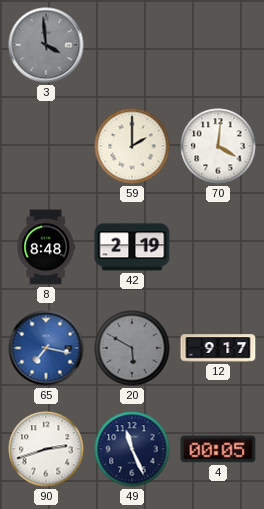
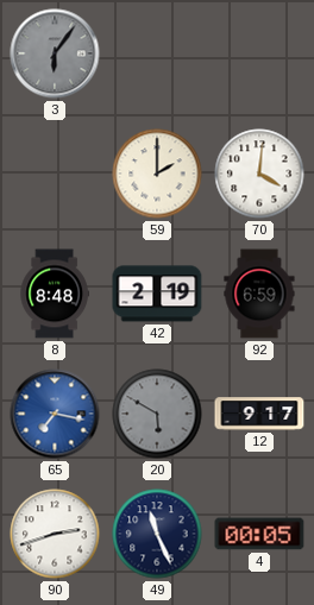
3: 3:59 -> 6:06 (55, 53)
92: none -> 6:59 (259, 294)
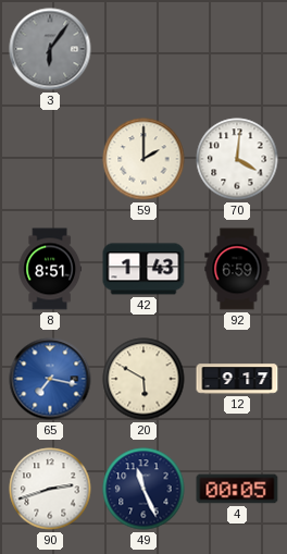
8: 8:48 -> 8:51 (50, 269)
42: 2:19 -> 1:43 (143, 269)
20 dial: grey -> cream (143, 379)
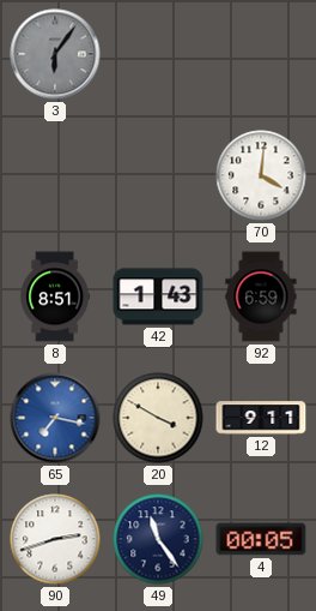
59: 2:00 -> none (143, 159)
20: 5:50 -> 3:50 (158, 418)
12: 9:17 -> 9:11 (261, 418)
49: 11:26 -> 11:24 (158, 539)
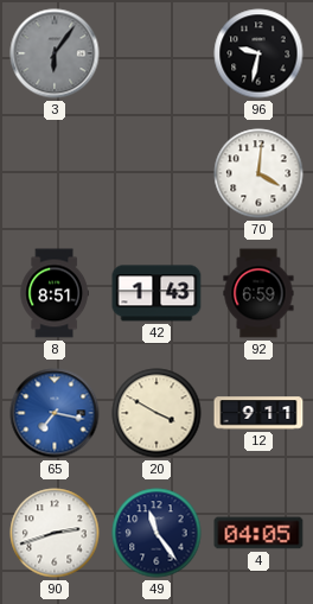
96: none -> 9:32 (258, 53)
4: 00:05 -> 04:05 (258, 533)
